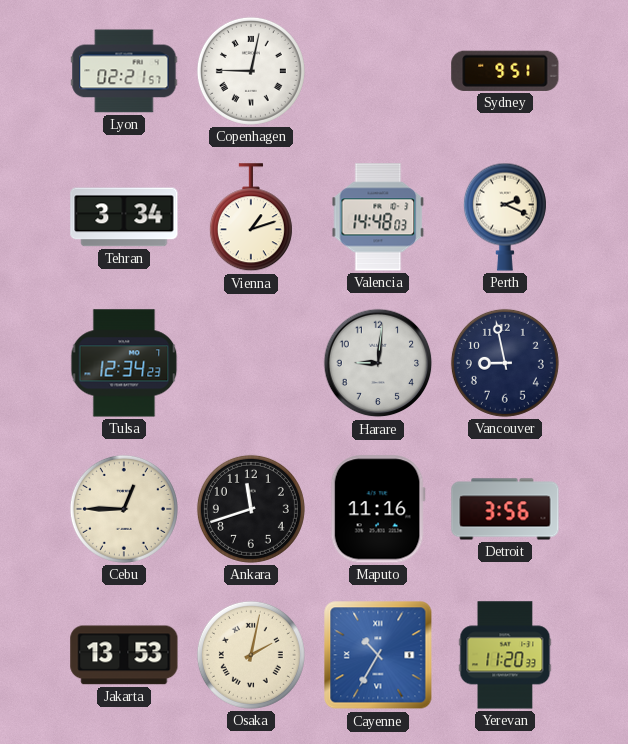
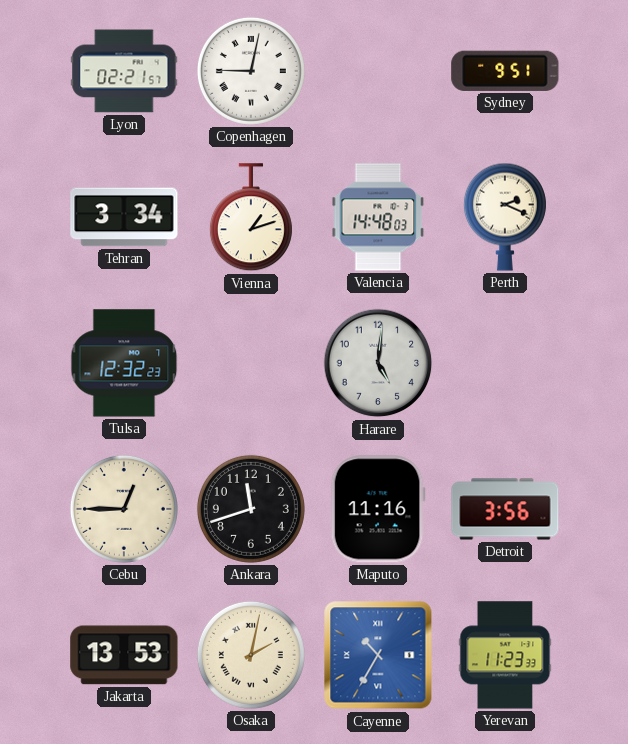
Tulsa: 12:34 -> 12:32 (124, 363)
Harare: 9:01 -> 5:01 (378, 363)
Vancouver: 8:58 -> none (505, 363)
Yerevan: 11:20 -> 11:23 (505, 655)
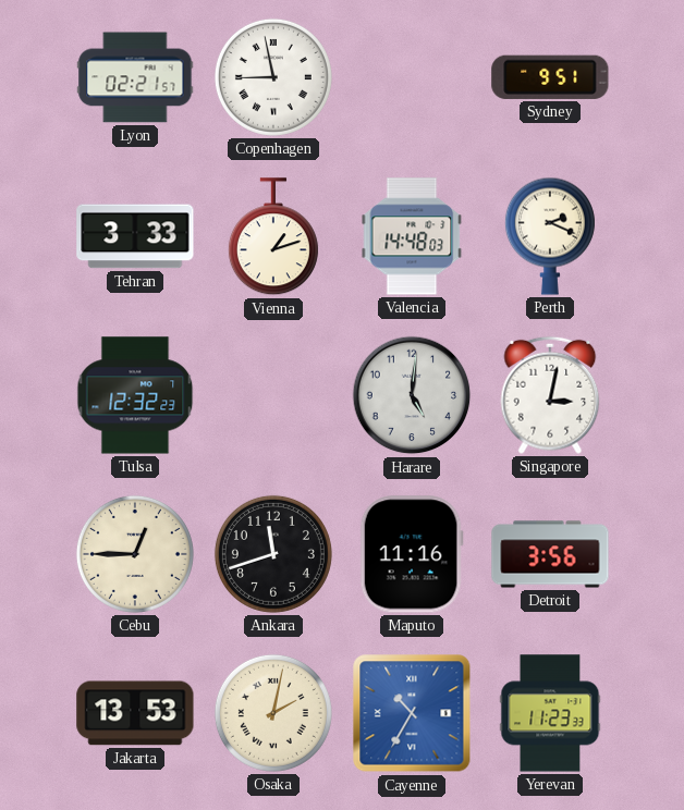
Copenhagen: 9:02 -> 8:58 (273, 77)
Tehran: 3:34 -> 3:33 (135, 236)
Singapore: none -> 3:02 (550, 395)
